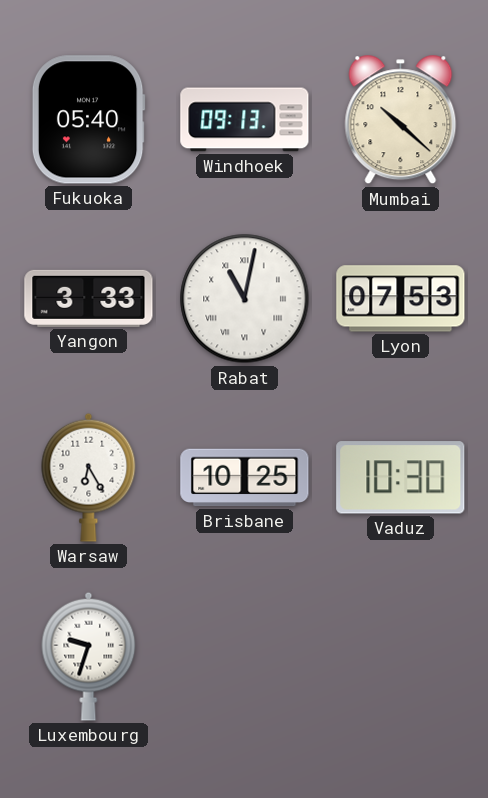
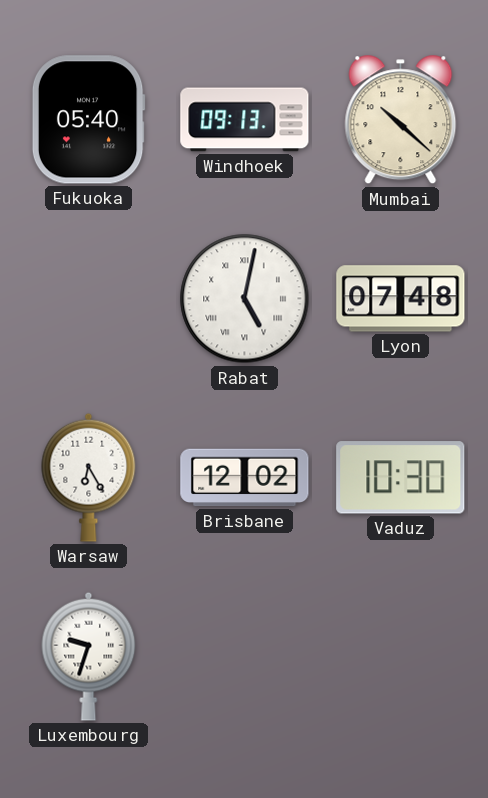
Yangon: 3:33 -> none (89, 298)
Rabat: 11:02 -> 5:02 (245, 299)
Lyon: 07:53 -> 07:48 (401, 299)
Brisbane: 10:25 -> 12:02 (245, 478)
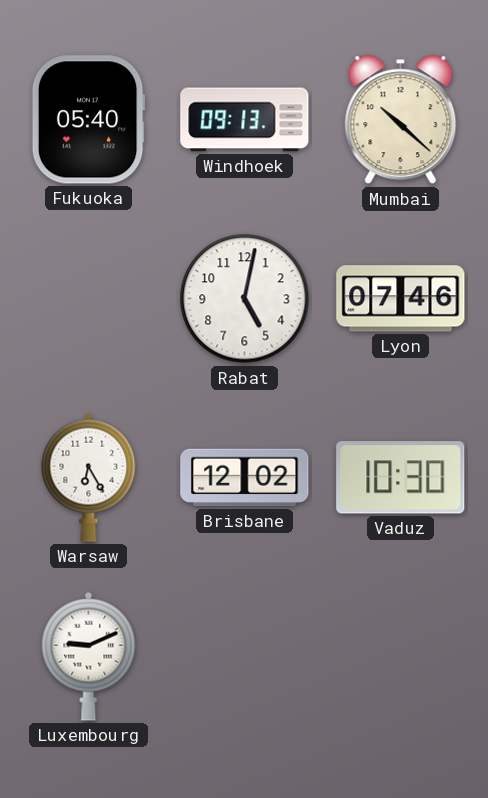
Rabat numerals: Roman -> Arabic (245, 299)
Lyon: 07:48 -> 07:46 (401, 299)
Luxembourg: 9:33 -> 9:11 (89, 656)
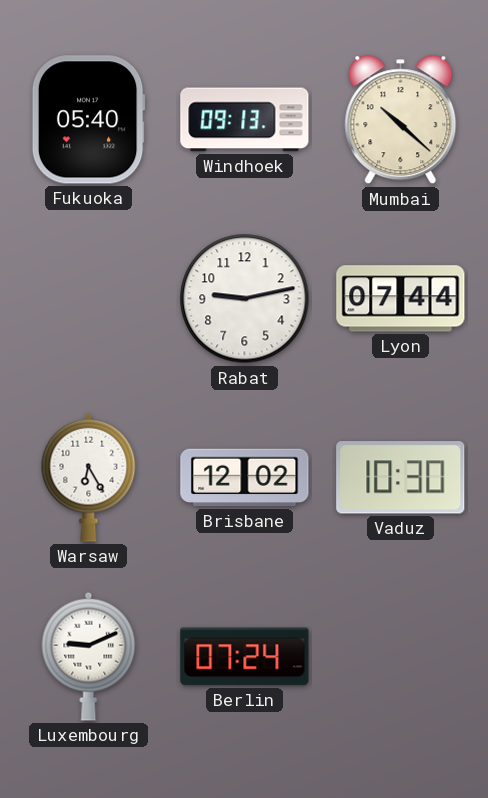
Rabat: 5:02 -> 9:13 (245, 299)
Lyon: 07:46 -> 07:44 (401, 299)
Berlin: none -> 07:24 (245, 657)
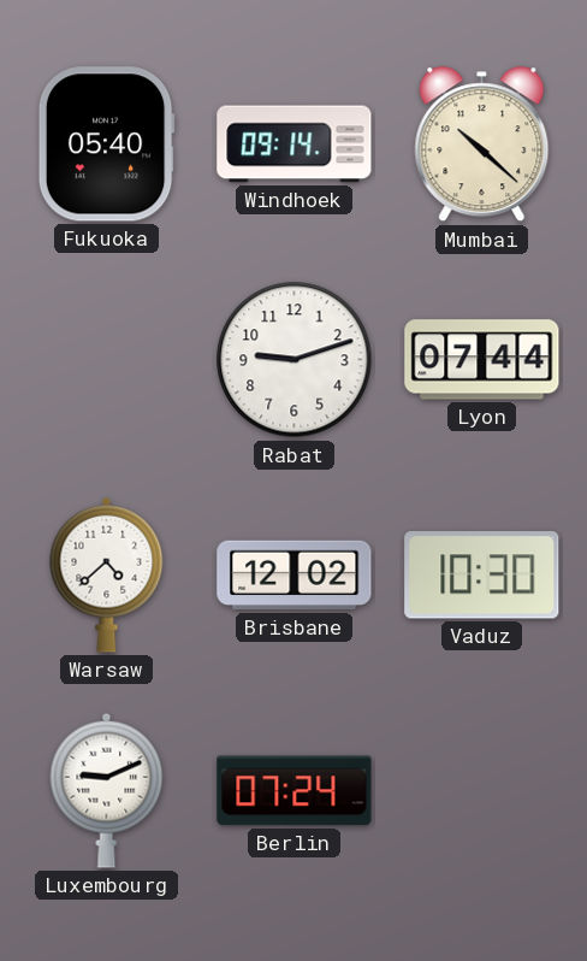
Windhoek: 09:13 -> 09:14 (295, 145)
Rabat: 9:13 -> 9:12 (295, 360)
Warsaw: 6:25 -> 4:38 (107, 574)
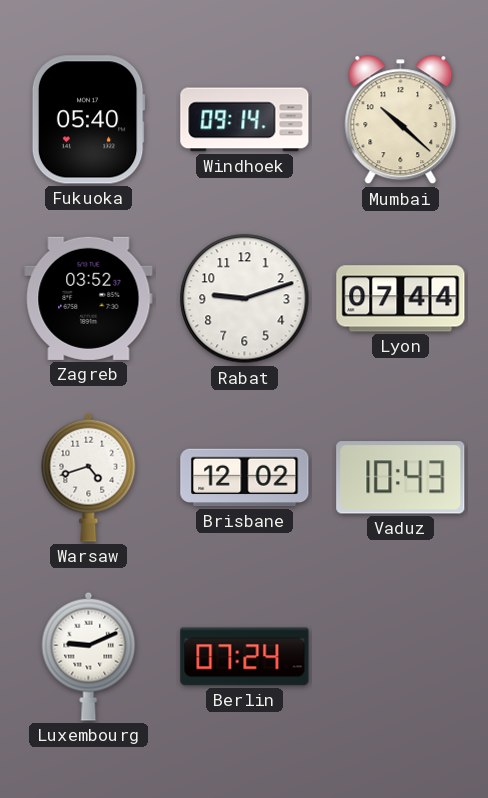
Zagreb: none -> 03:52 (89, 298)
Warsaw: 4:38 -> 4:42 (89, 477)
Vaduz: 10:30 -> 10:43 (401, 478)
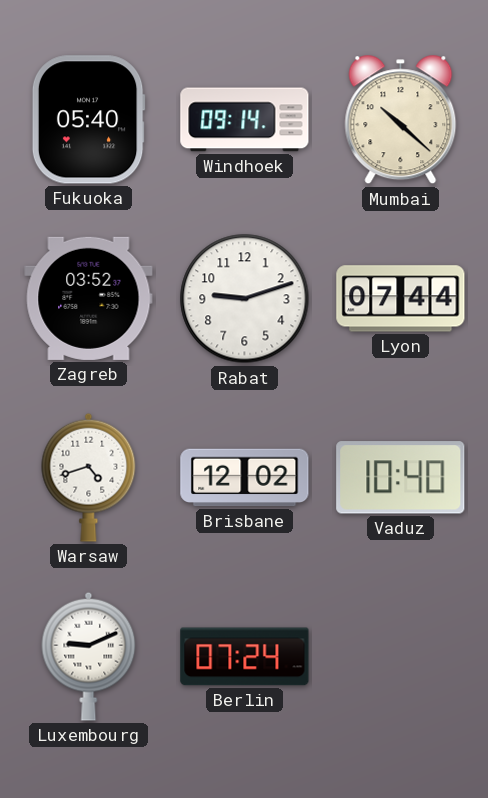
Vaduz: 10:43 -> 10:40 (401, 478)
